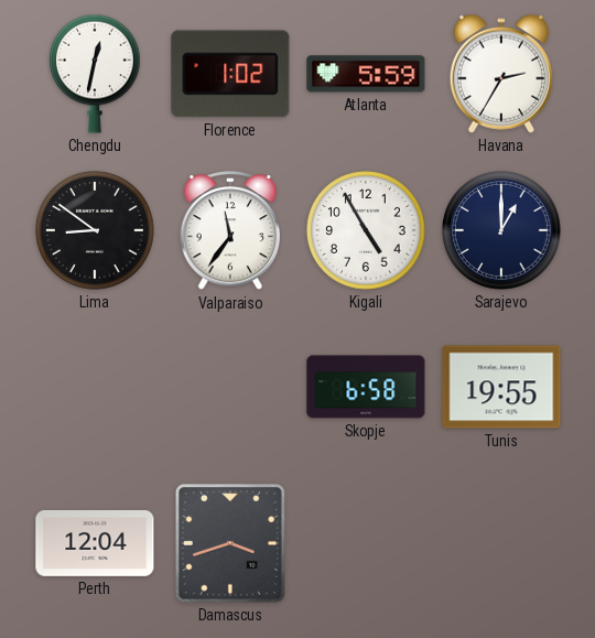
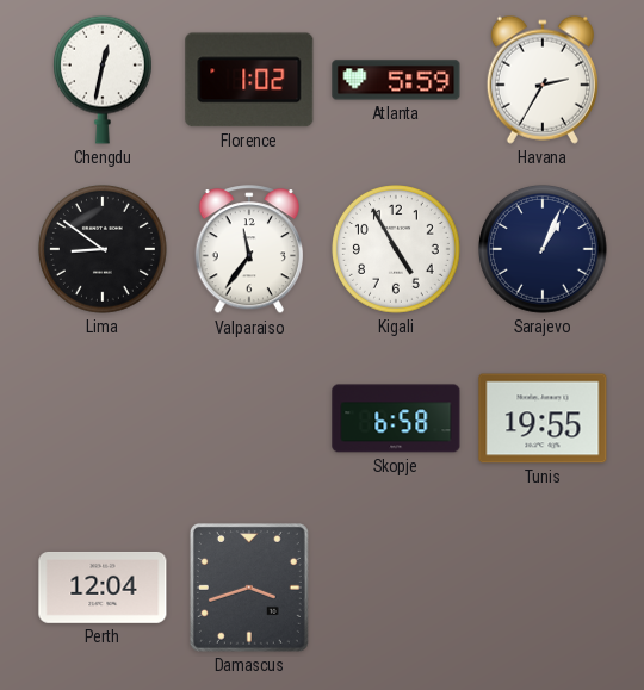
Sarajevo: 1:00 -> 1:04 (544, 250)
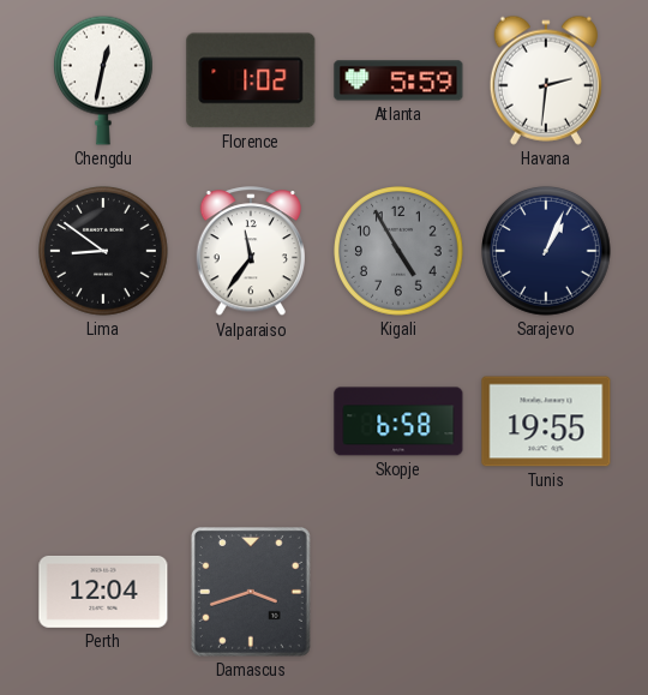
Havana: 2:35 -> 2:31 (546, 80)
Kigali dial: white -> grey (400, 252)
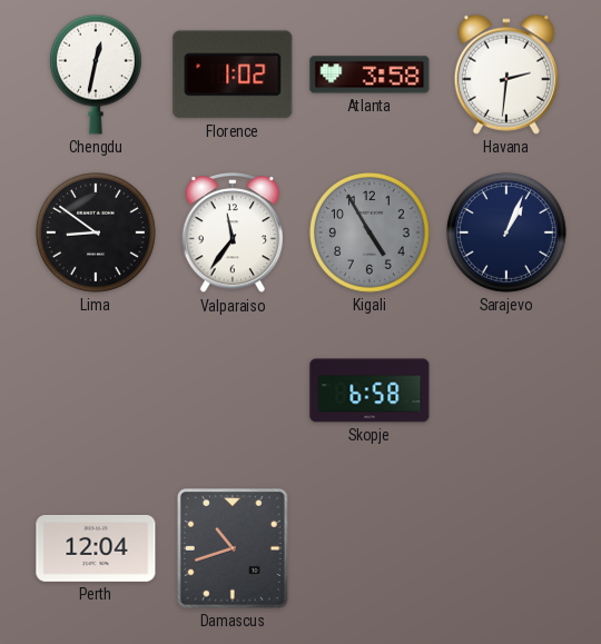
Atlanta: 5:59 -> 3:58 (370, 75)
Tunis: 19:55 -> none (546, 421)
Damascus: 3:42 -> 10:42 (233, 548)
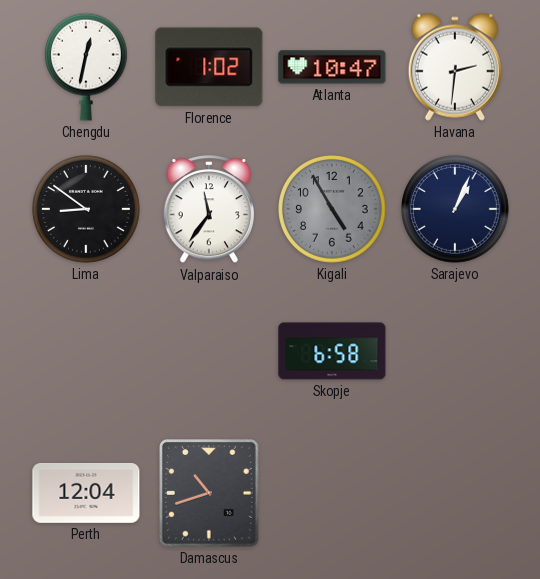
Atlanta: 3:58 -> 10:47 (332, 67)
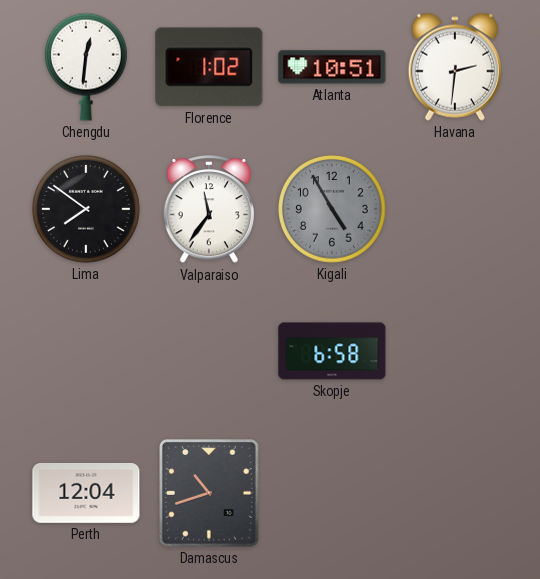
Chengdu: 12:32 -> 12:31 (86, 67)
Atlanta: 10:47 -> 10:51 (332, 67)
Lima: 8:51 -> 7:51 (87, 210)
Sarajevo: 1:04 -> none (456, 210)
